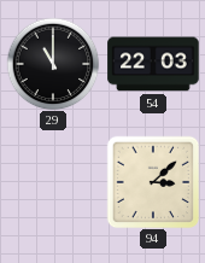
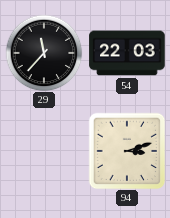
29: 11:00 -> 11:37 (44, 53)
94: 3:08 -> 3:12 (127, 151)
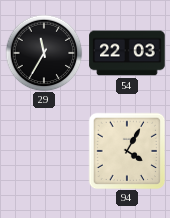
29: 11:37 -> 11:35 (44, 53)
94: 3:12 -> 4:05 (127, 151)
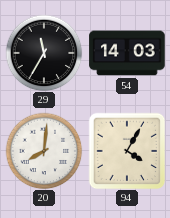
54: 22:03 -> 14:03 (127, 53)
20: none -> 8:01 (44, 151)
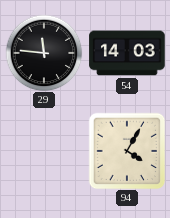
29: 11:35 -> 11:46 (44, 53)
20: 8:01 -> none (44, 151)
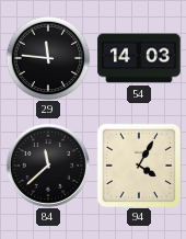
84: none -> 11:38 (48, 166)
